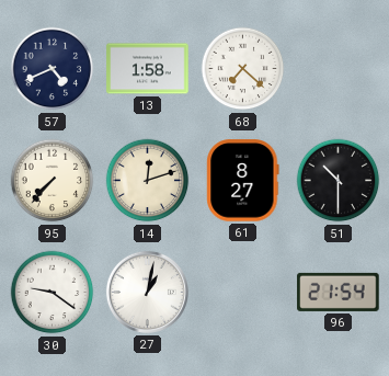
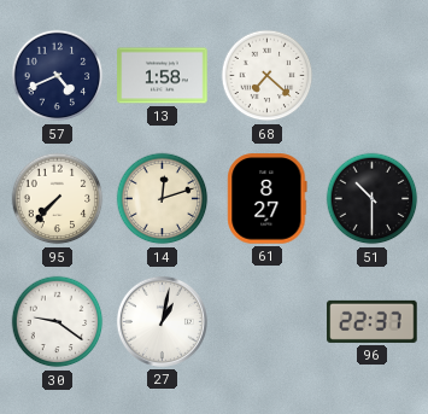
96: 21:54 -> 22:37 (373, 321)
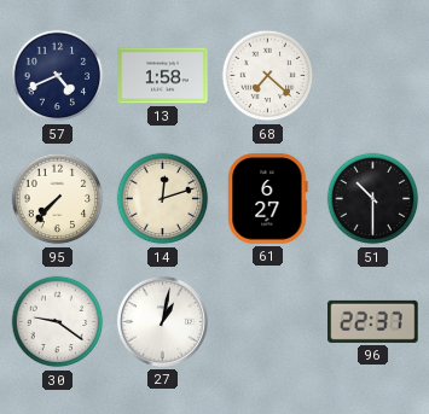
61: 8:27 -> 6:27 (268, 199)
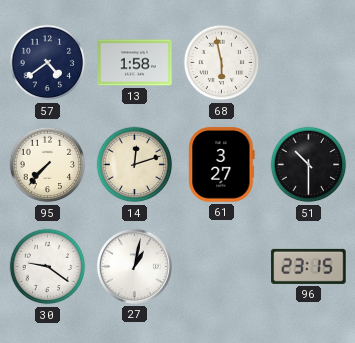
57: 4:41 -> 4:39 (48, 63)
68: 7:22 -> 5:58 (222, 63)
61: 6:27 -> 3:27 (222, 165)
96: 22:37 -> 23:15 (309, 266)
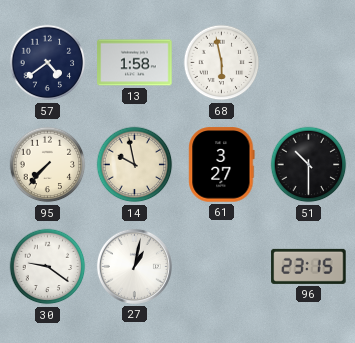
14: 12:12 -> 9:58 (135, 165)
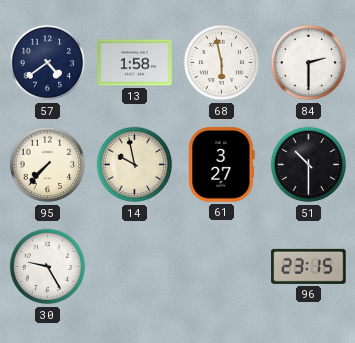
84: none -> 2:30 (309, 63)
30: 9:21 -> 9:25 (48, 267)
27: 1:02 -> none (134, 266)
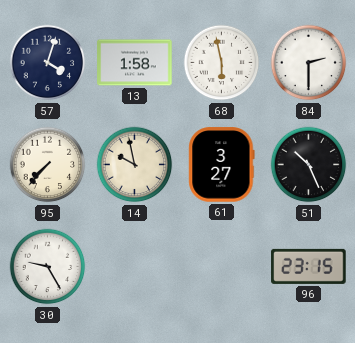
57: 4:39 -> 4:03 (48, 63)
51: 10:30 -> 10:26 (309, 165)
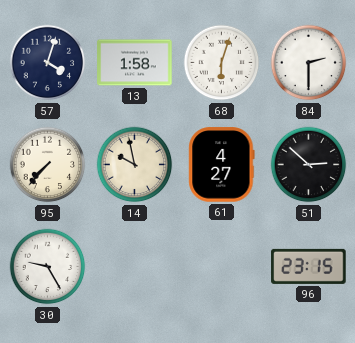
68: 5:58 -> 6:03 (222, 63)
61: 3:27 -> 4:27 (222, 165)
51: 10:26 -> 2:52 (309, 165)
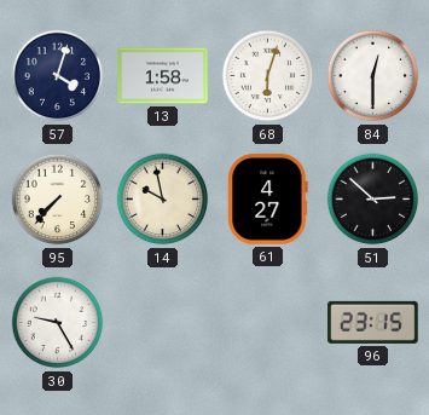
84: 2:30 -> 12:30 (373, 76)
